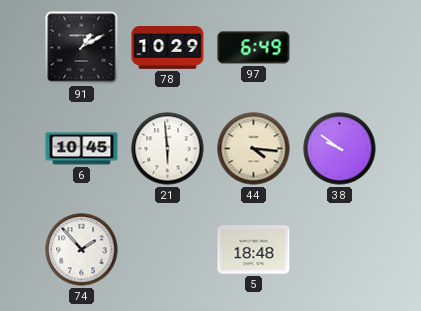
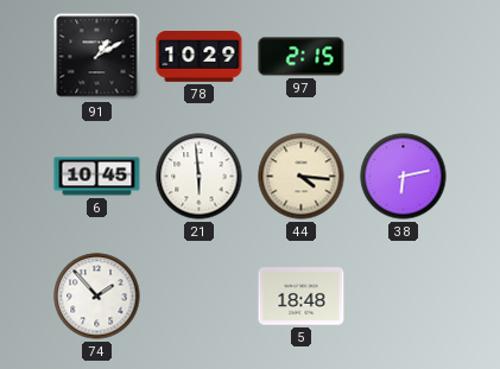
97: 6:49 -> 2:15 (302, 57)
38: 9:51 -> 6:13 (404, 177)
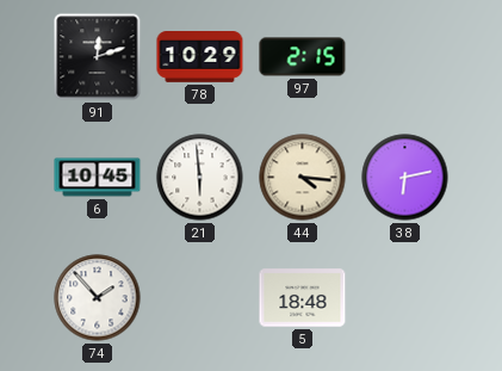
91: 1:10 -> 12:12 (98, 57)
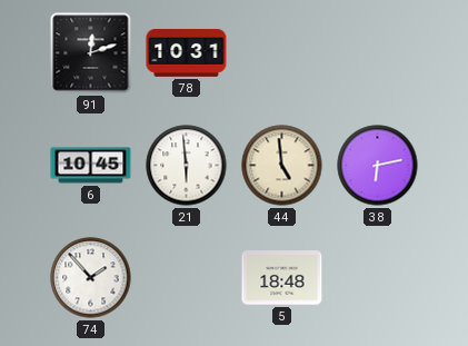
78: 10:29 -> 10:31 (187, 53)
97: 2:15 -> none (303, 57)
44: 4:16 -> 4:59 (282, 166)
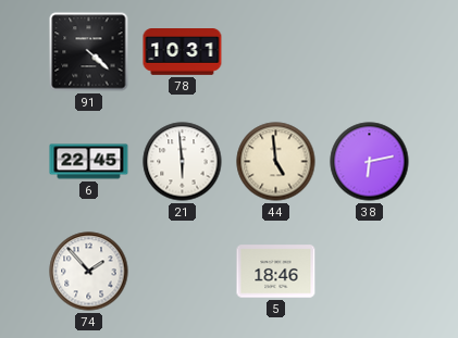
91: 12:12 -> 4:22 (89, 52)
6: 10:45 -> 22:45 (89, 162)
5: 18:48 -> 18:46 (276, 272)
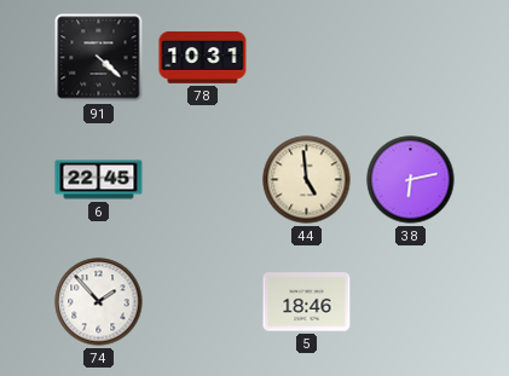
21: 5:59 -> none (183, 162)
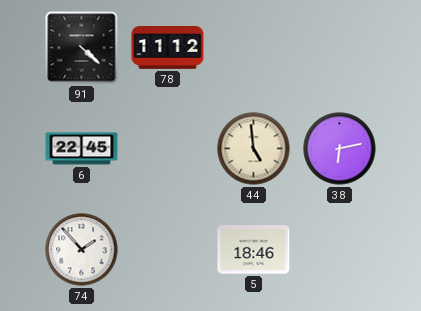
78: 10:31 -> 11:12 (168, 48)
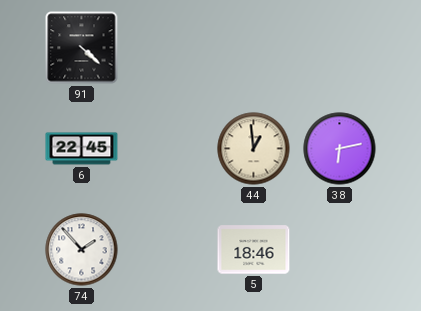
78: 11:12 -> none (168, 48)
44: 4:59 -> 12:59 (254, 149)
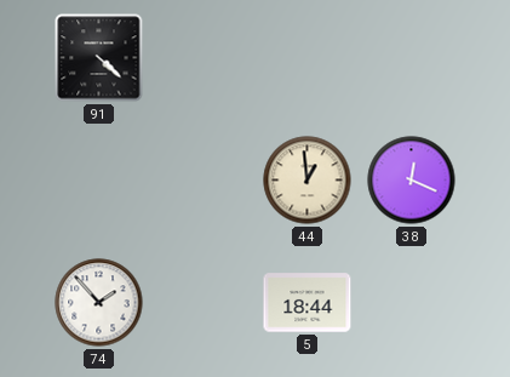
6: 22:45 -> none (82, 149)
38: 6:13 -> 12:19 (412, 181)
5: 18:46 -> 18:44 (308, 303)
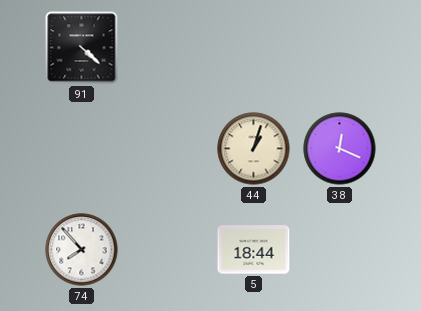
44: 12:59 -> 1:03 (254, 149)
74: 1:53 -> 7:53 (82, 250)
